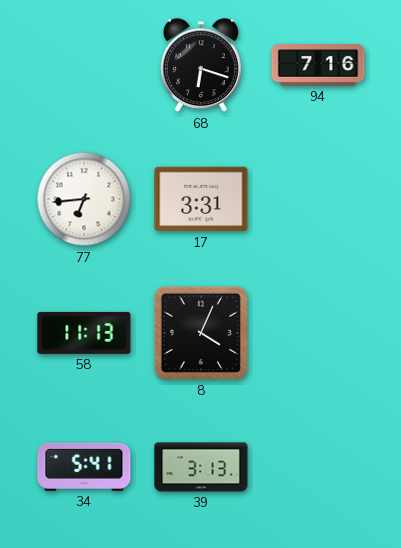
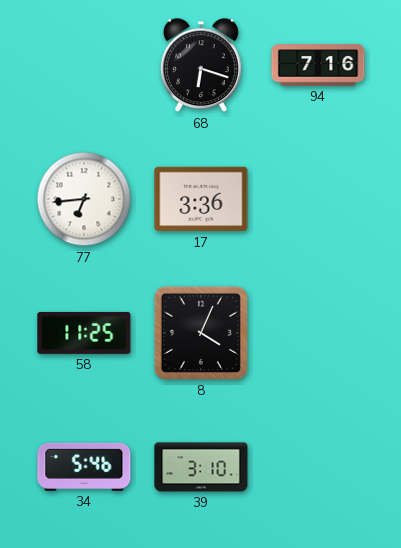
17: 3:31 -> 3:36 (201, 199)
58: 11:13 -> 11:25 (84, 333)
34: 5:41 -> 5:46 (84, 467)
39: 3:13 -> 3:10 (201, 467)
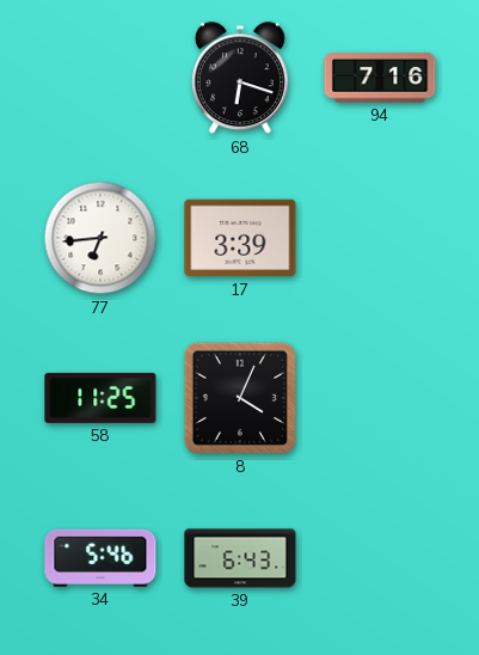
17: 3:36 -> 3:39 (240, 238)
39: 3:10 -> 6:43 (240, 558)
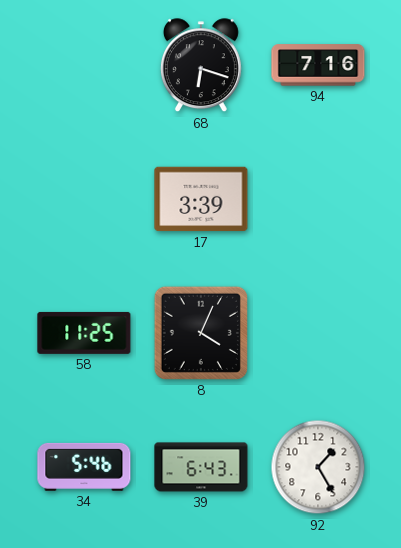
77: 6:44 -> none (100, 238)
92: none -> 1:25 (318, 467)
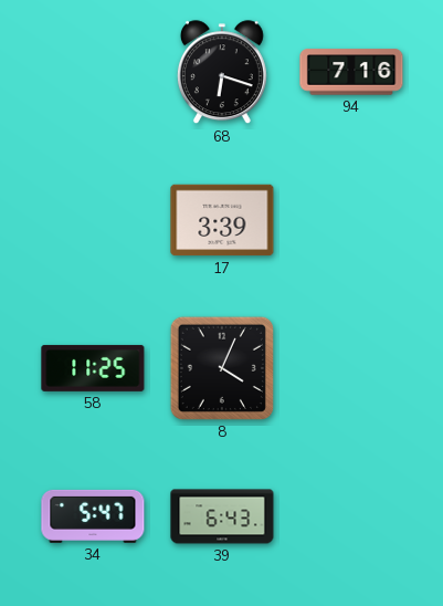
34: 5:46 -> 5:47 (93, 516)
92: 1:25 -> none (318, 467)
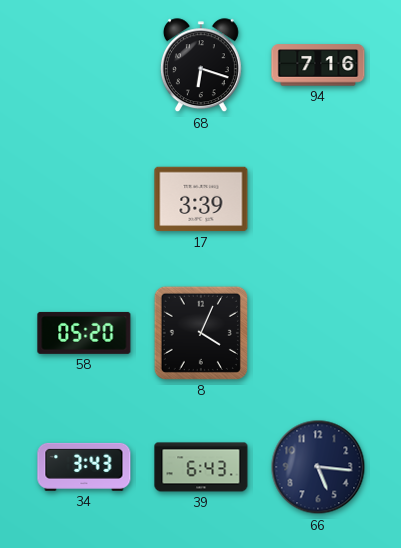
58: 11:25 -> 05:20 (84, 333)
34: 5:47 -> 3:43 (84, 467)
66: none -> 5:16 (318, 467)
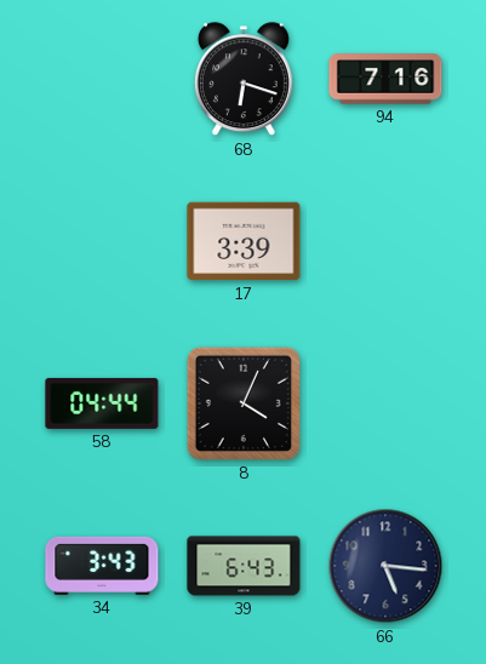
58: 05:20 -> 04:44 (102, 403)
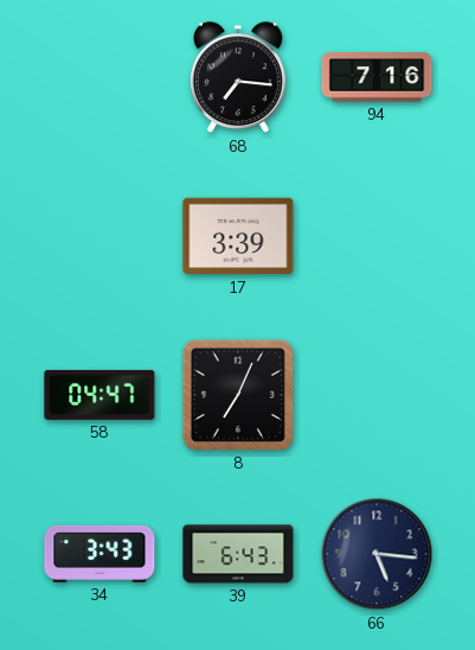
68: 6:18 -> 7:16 (238, 78)
58: 04:44 -> 04:47 (100, 395)
8: 4:04 -> 7:04 (238, 395)
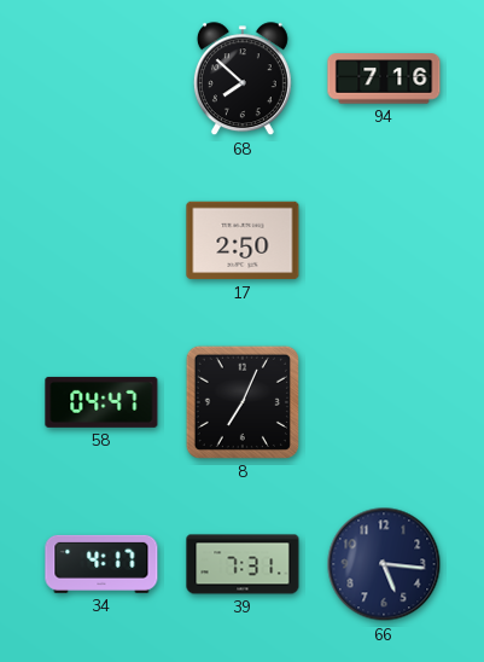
68: 7:16 -> 7:52 (243, 80)
17: 3:39 -> 2:50 (243, 240)
34: 3:43 -> 4:17 (101, 564)
39: 6:43 -> 7:31 (243, 564)
